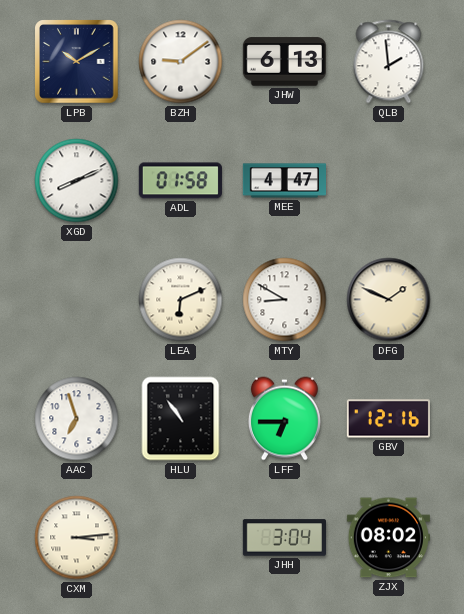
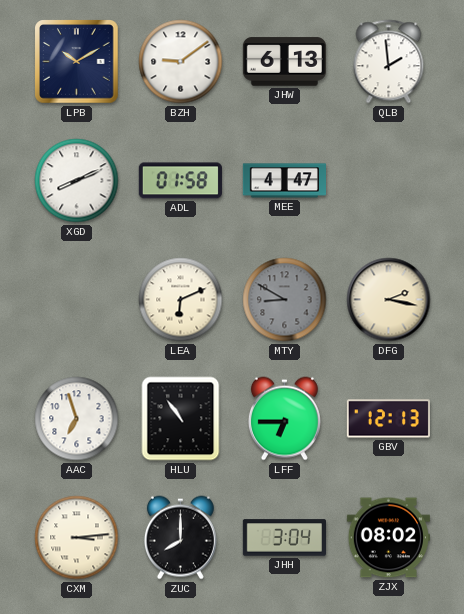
MTY dial: white -> grey (285, 300)
DFG: 1:49 -> 2:17 (389, 300)
GBV: 12:16 -> 12:13 (388, 419)
ZUC: none -> 8:00 (180, 538)
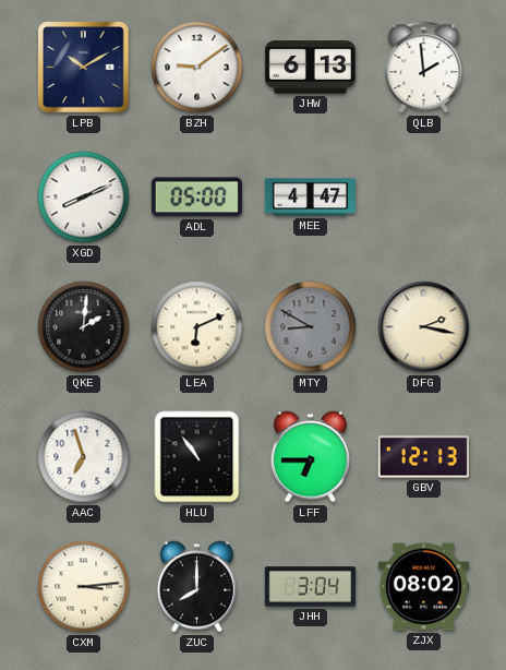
ADL: 01:58 -> 05:00 (196, 198)
QKE: none -> 2:01 (84, 327)
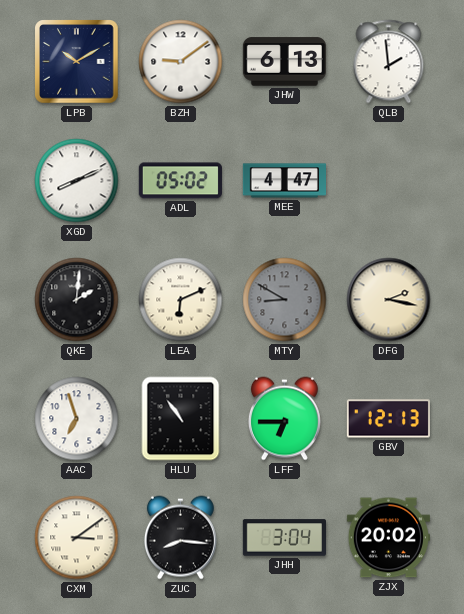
ADL: 05:00 -> 05:02 (180, 181)
CXM: 3:14 -> 3:09 (77, 538)
ZUC: 8:00 -> 8:16 (180, 538)
ZJX: 08:02 -> 20:02 (388, 538)
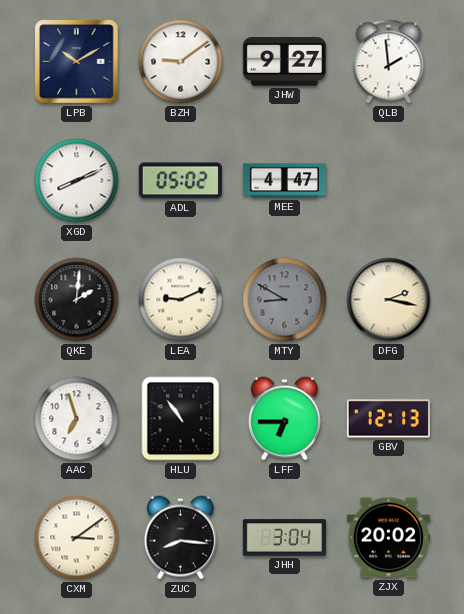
JHW: 6:13 -> 9:27 (284, 62)
LEA: 6:11 -> 9:11 (181, 300)
